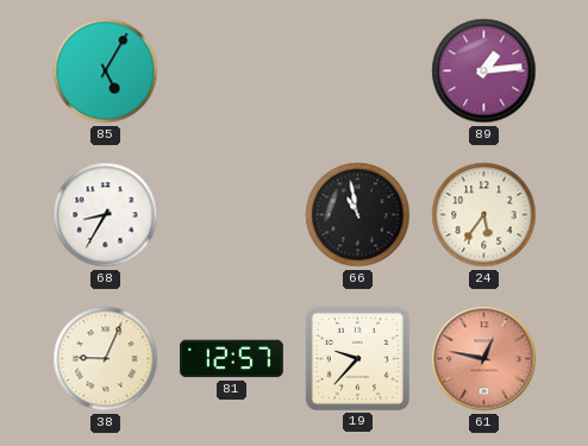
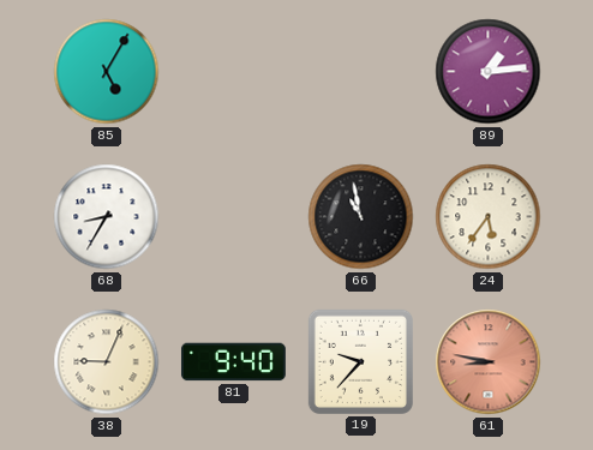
81: 12:57 -> 9:40 (233, 362)
61: 12:47 -> 8:47 (489, 362)
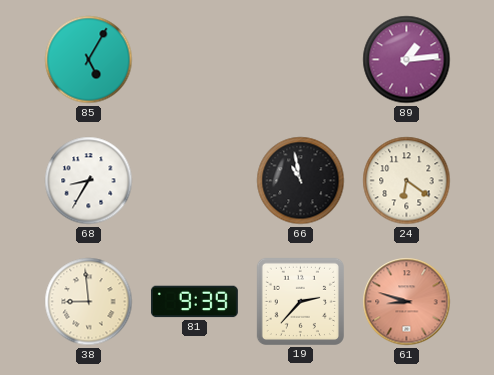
24: 5:36 -> 6:21 (407, 181)
38: 9:04 -> 8:59 (89, 302)
81: 9:40 -> 9:39 (194, 302)
19: 9:37 -> 2:37 (300, 301)
61: 8:47 -> 8:48 (407, 302)
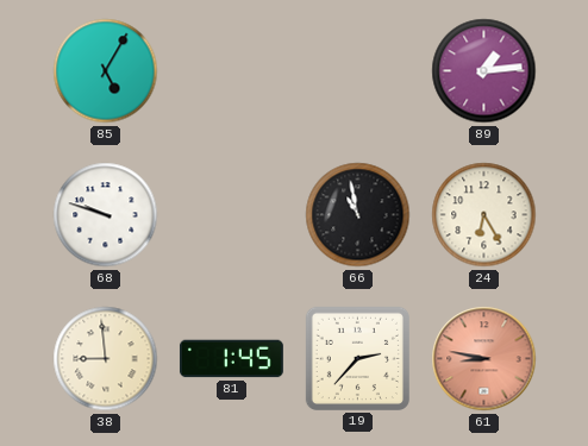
68: 8:35 -> 9:48 (106, 215)
24: 6:21 -> 6:25 (484, 215)
81: 9:39 -> 1:45 (231, 359)
61: 8:48 -> 8:47 (484, 359)
